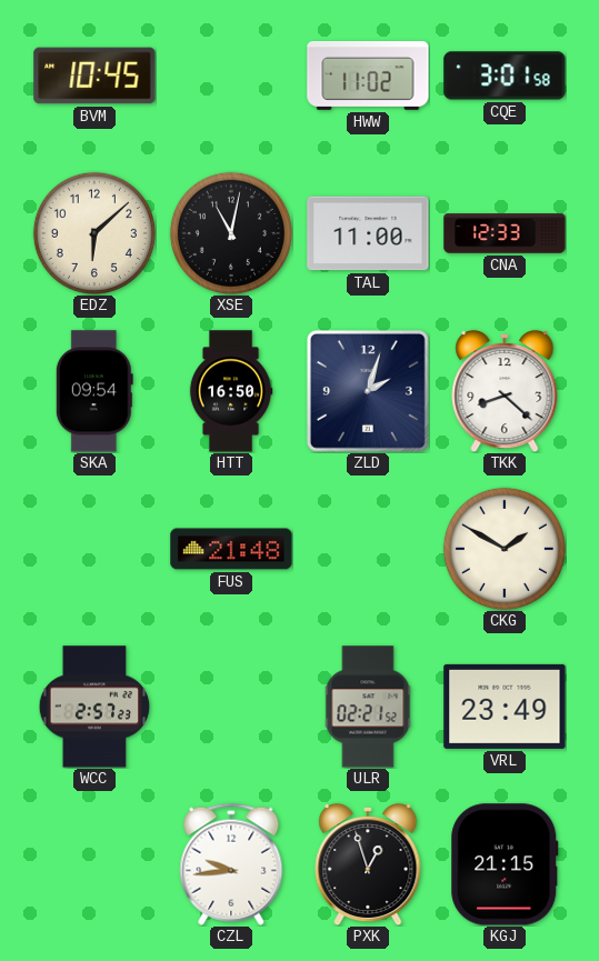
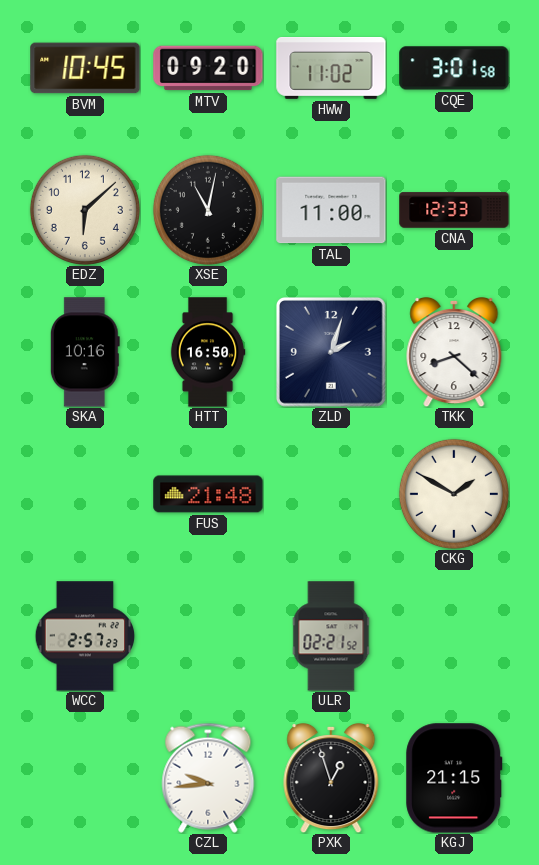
MTV: none -> 09:20 (208, 68)
SKA: 09:54 -> 10:16 (85, 352)
VRL: 23:49 -> none (505, 707)
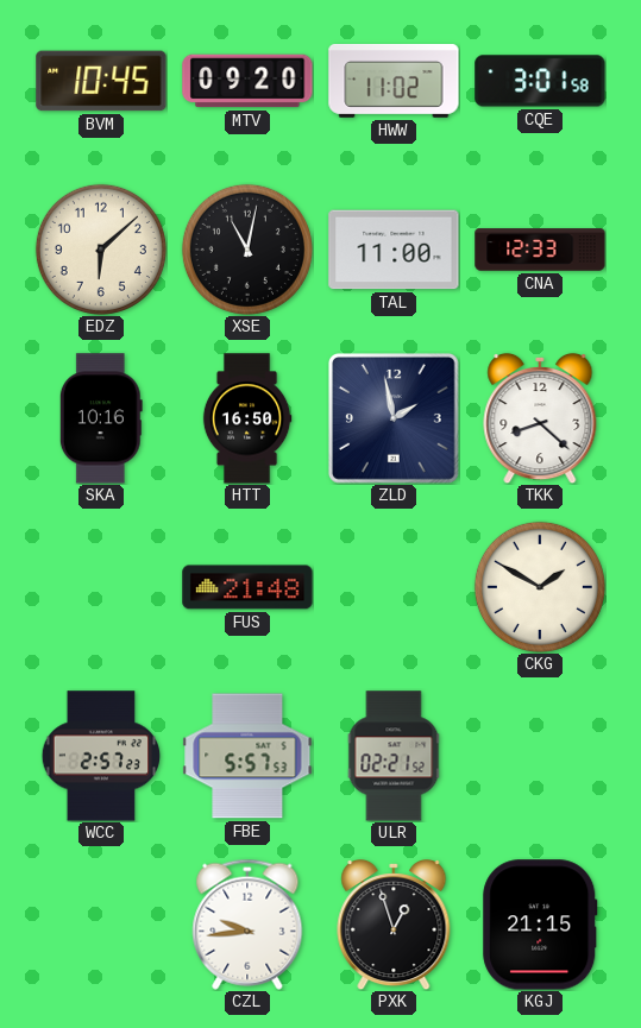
ZLD: 2:03 -> 1:58 (395, 420)
FBE: none -> 5:57 (247, 756)
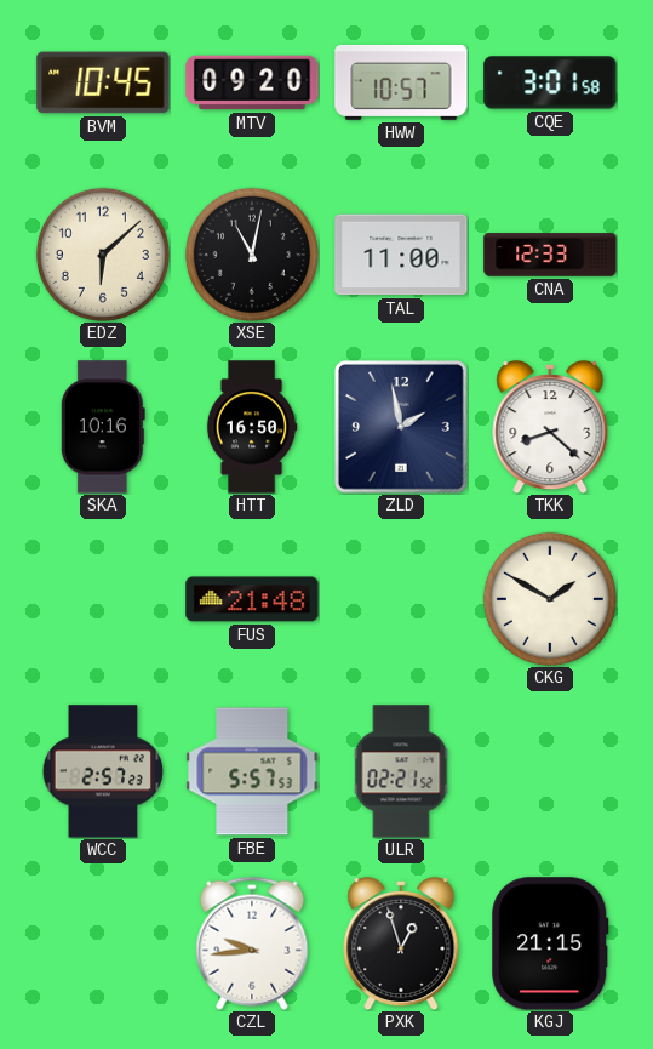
HWW: 11:02 -> 10:57 (401, 84)
